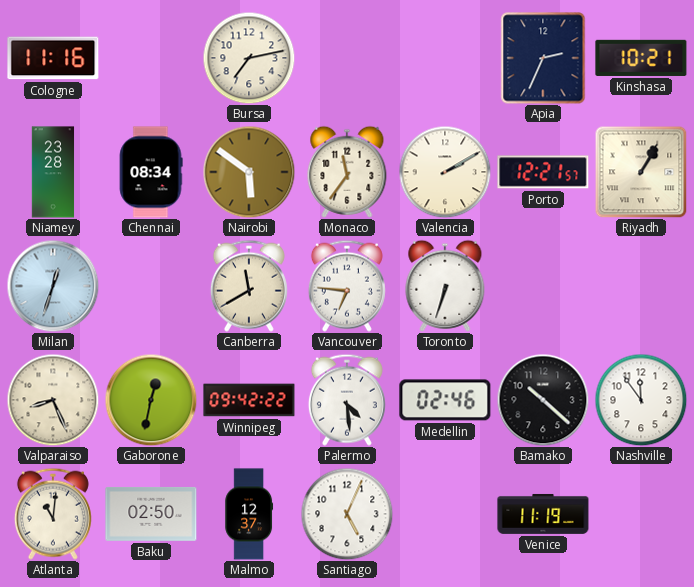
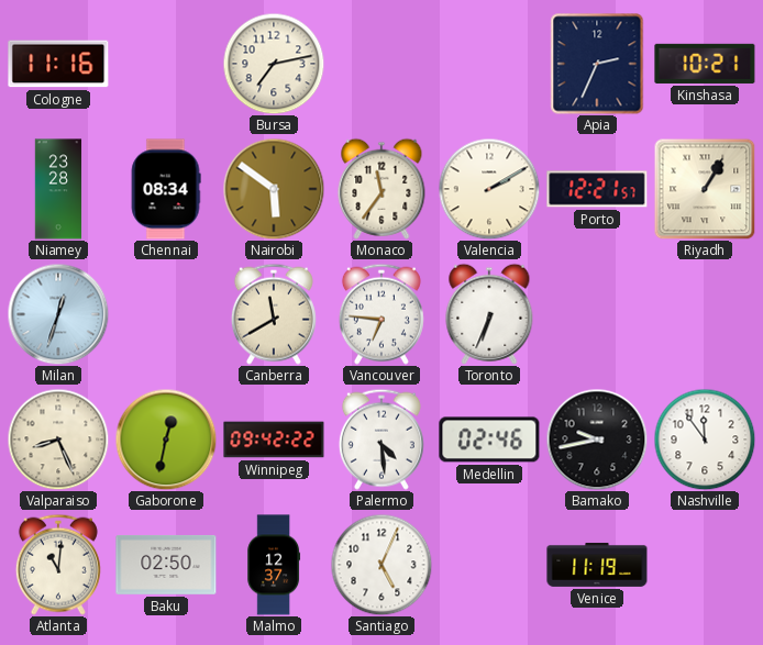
Toronto: 6:33 -> 6:34 (489, 314)
Bamako: 10:22 -> 9:43 (597, 440)
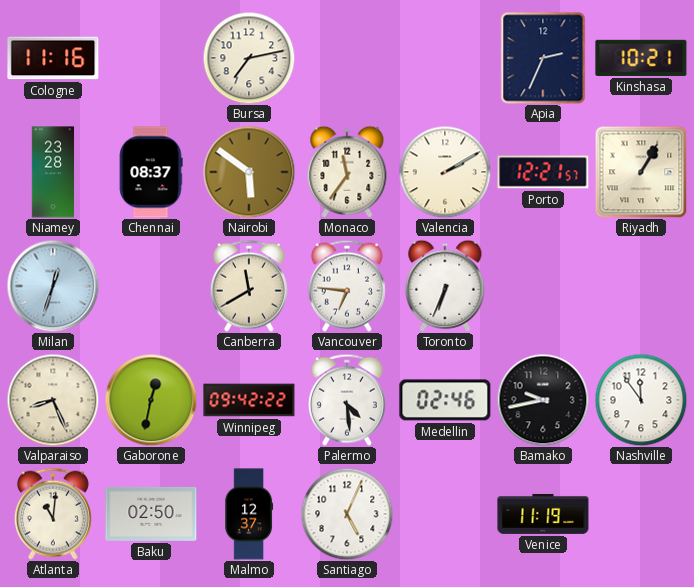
Chennai: 08:34 -> 08:37 (151, 172)
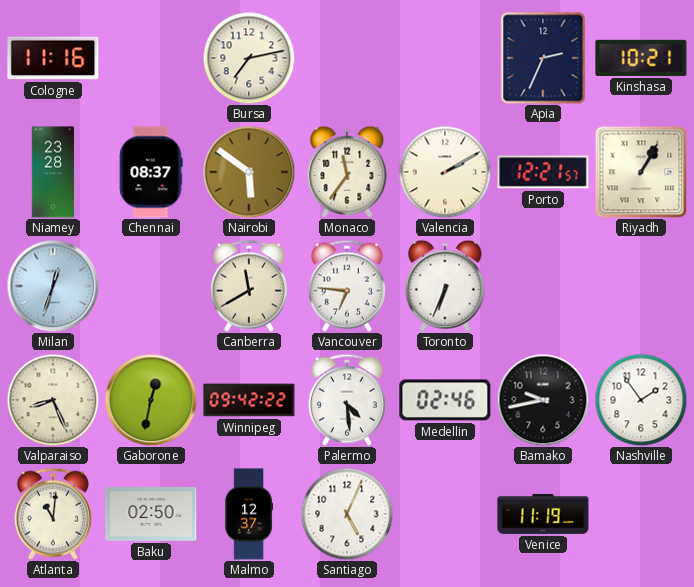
Nashville: 11:54 -> 1:54 (641, 400)
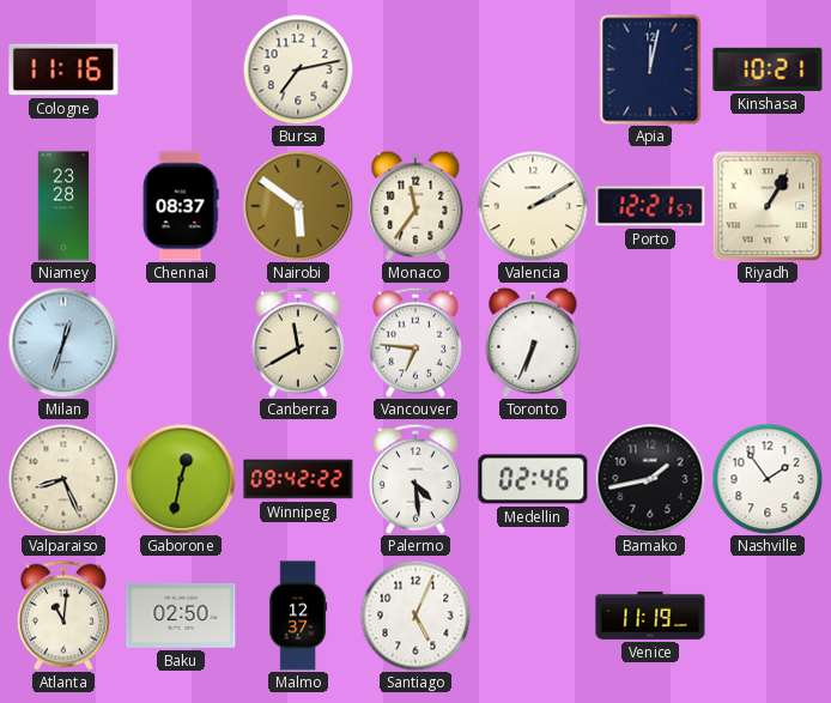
Apia: 2:34 -> 12:02 (650, 69)
Bamako: 9:43 -> 1:43 (650, 479)
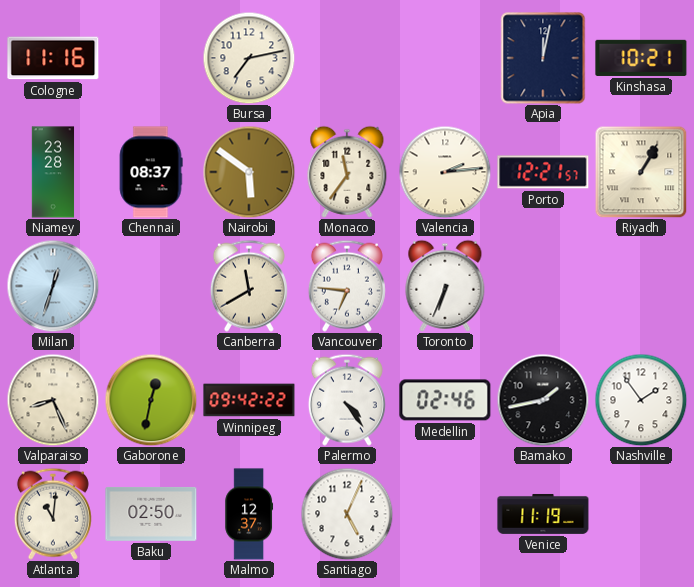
Valencia: 2:10 -> 2:14 (445, 172)
Palermo: 4:29 -> 4:24 (347, 400)
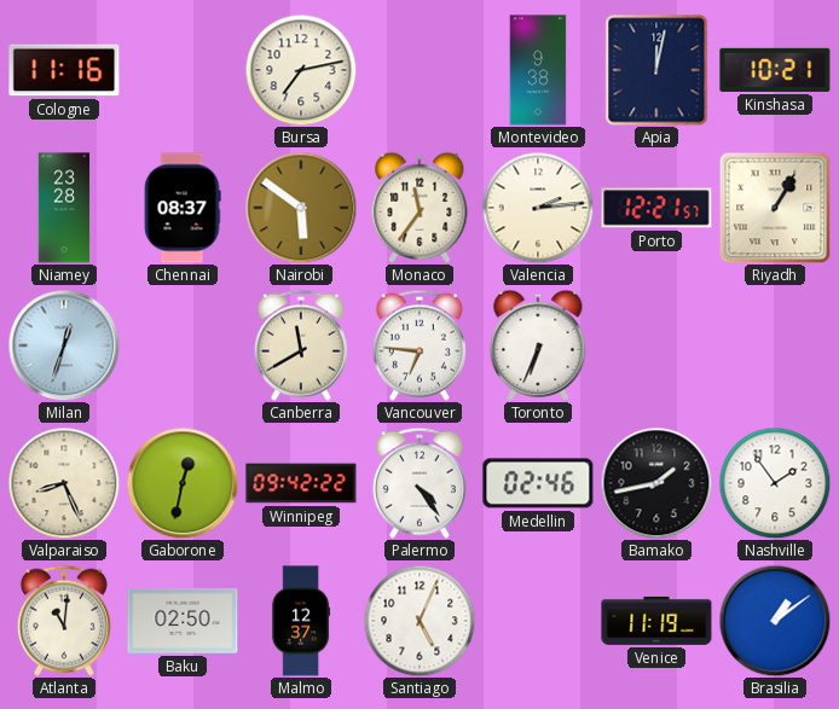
Montevideo: none -> 9:38 (538, 70)
Brasilia: none -> 1:09 (775, 621)
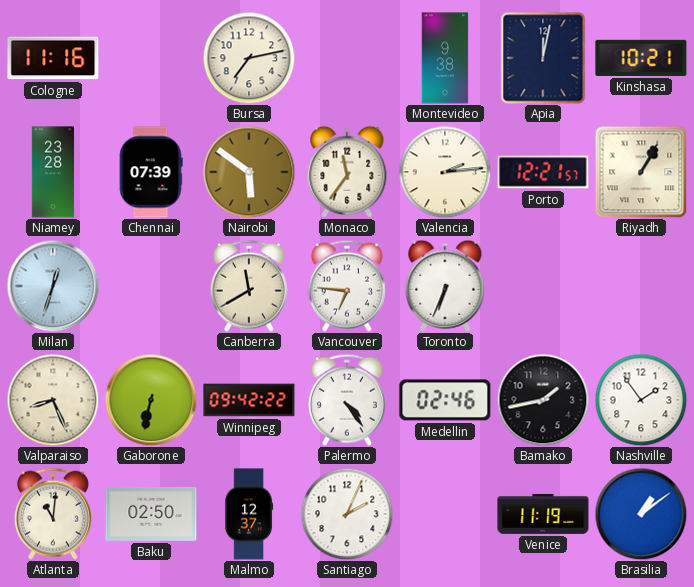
Chennai: 08:37 -> 07:39 (151, 172)
Gaborone: 12:32 -> 6:32 (151, 400)
Santiago: 5:04 -> 2:04 (347, 514)
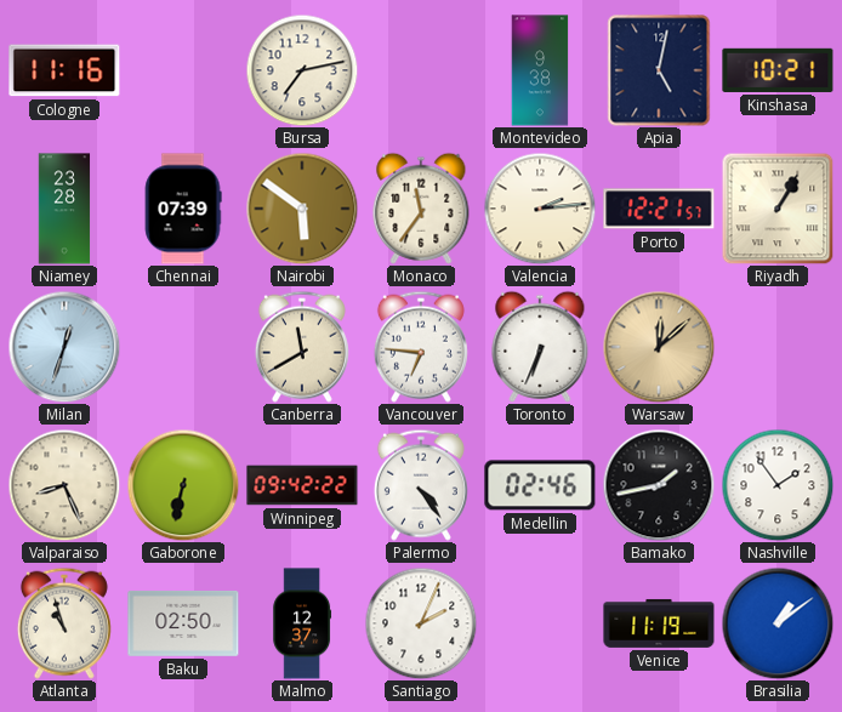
Apia: 12:02 -> 5:02 (659, 70)
Warsaw: none -> 12:08 (659, 347)
Atlanta: 11:01 -> 10:57 (64, 623)
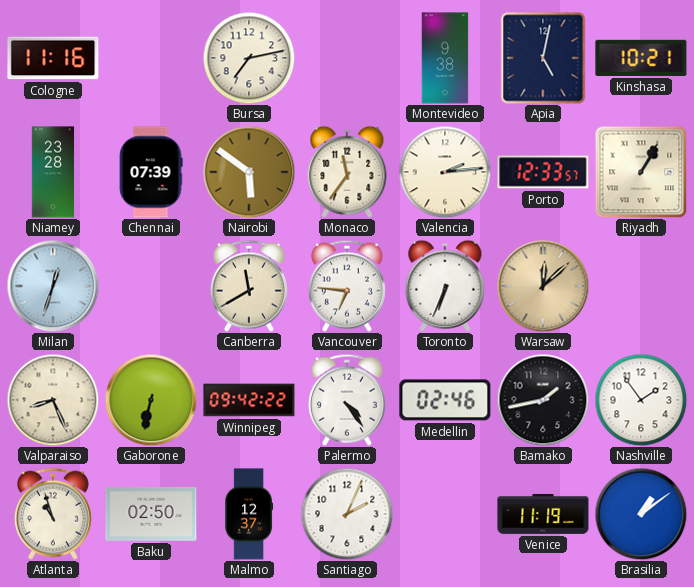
Porto: 12:21 -> 12:33 (543, 172)
